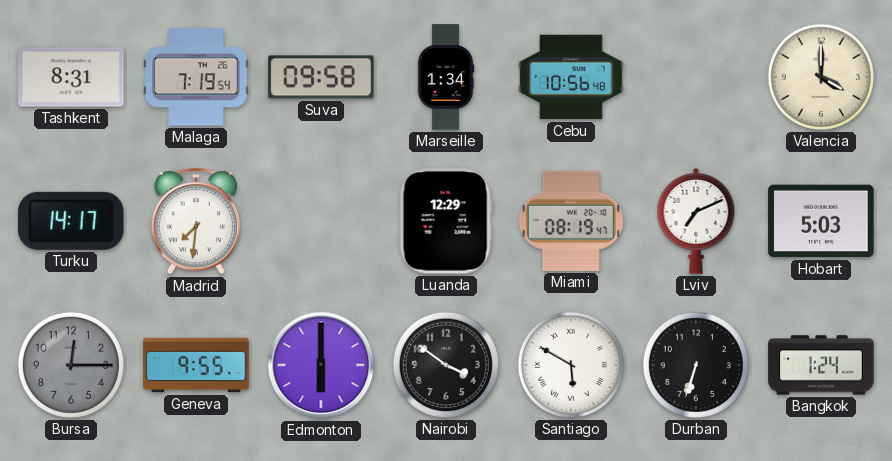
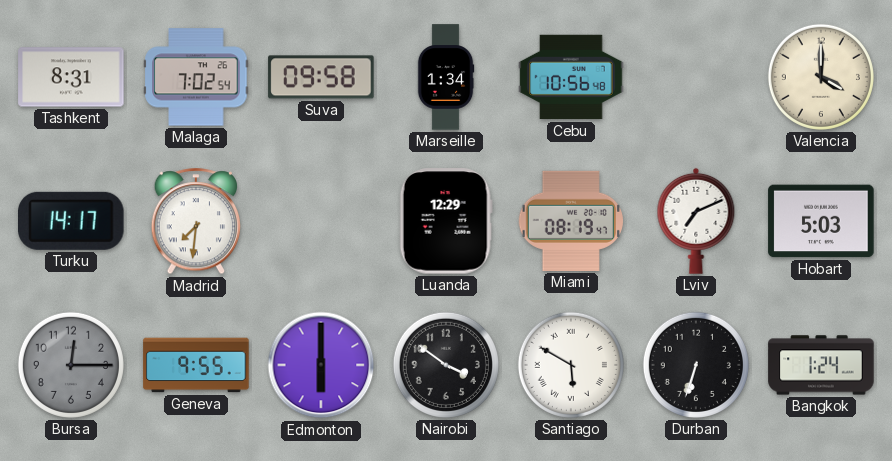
Malaga: 7:19 -> 7:02 (196, 77)
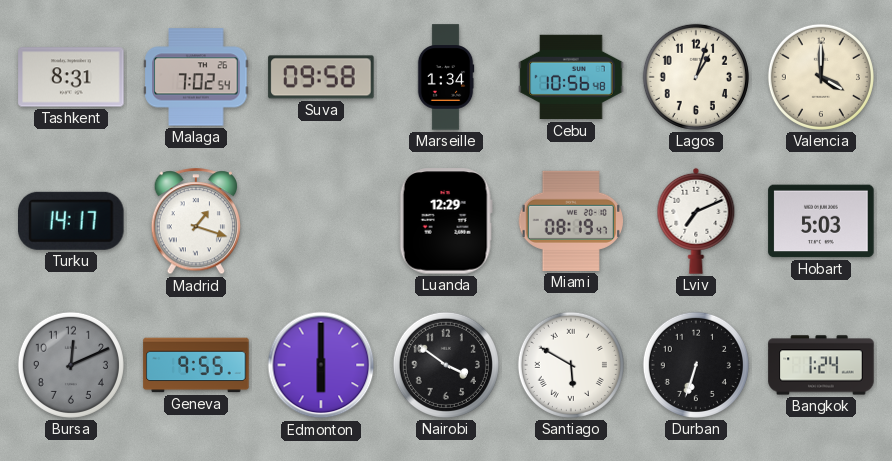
Lagos: none -> 1:03 (696, 77)
Madrid: 7:31 -> 1:18 (196, 222)
Bursa: 12:15 -> 12:11 (71, 365)
